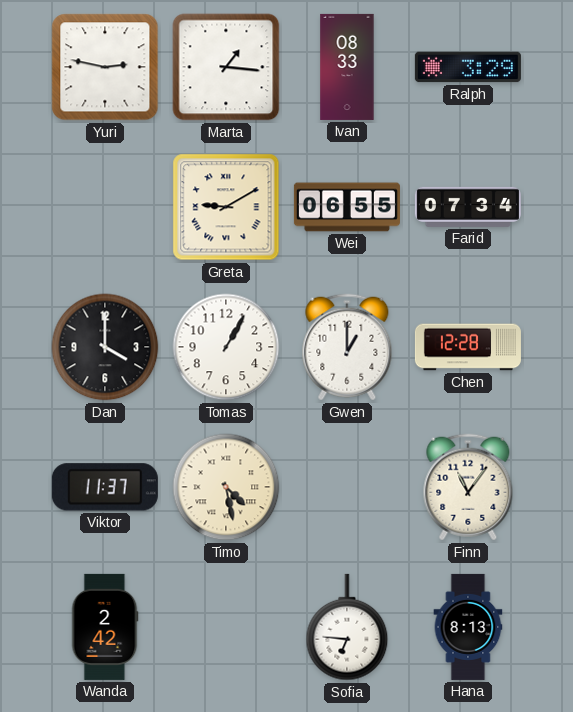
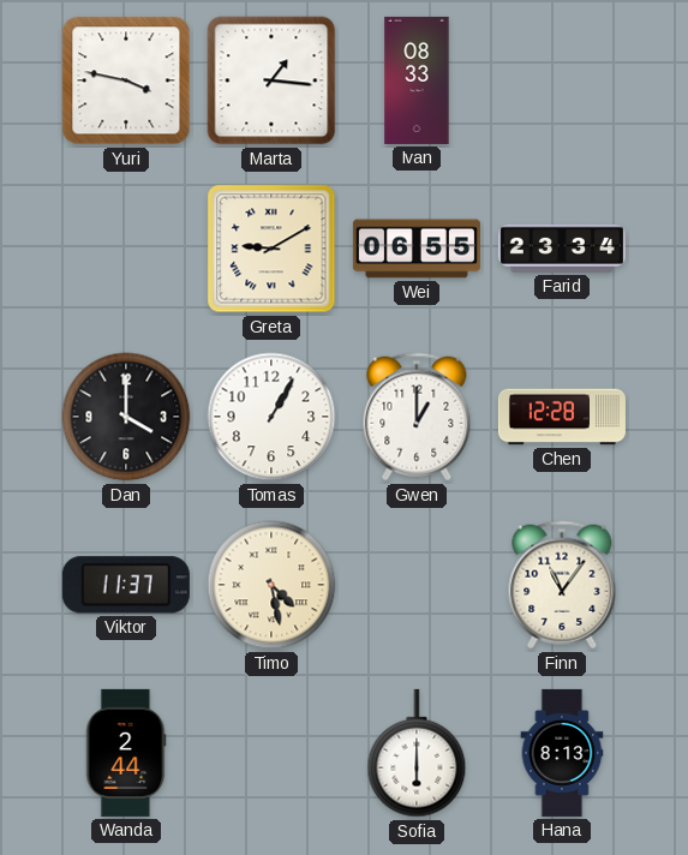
Yuri: 2:47 -> 3:47 (126, 80)
Ralph: 3:29 -> none (468, 67)
Farid: 07:34 -> 23:34 (562, 249)
Wanda: 2:42 -> 2:44 (126, 753)
Sofia: 6:46 -> 6:00 (417, 753)
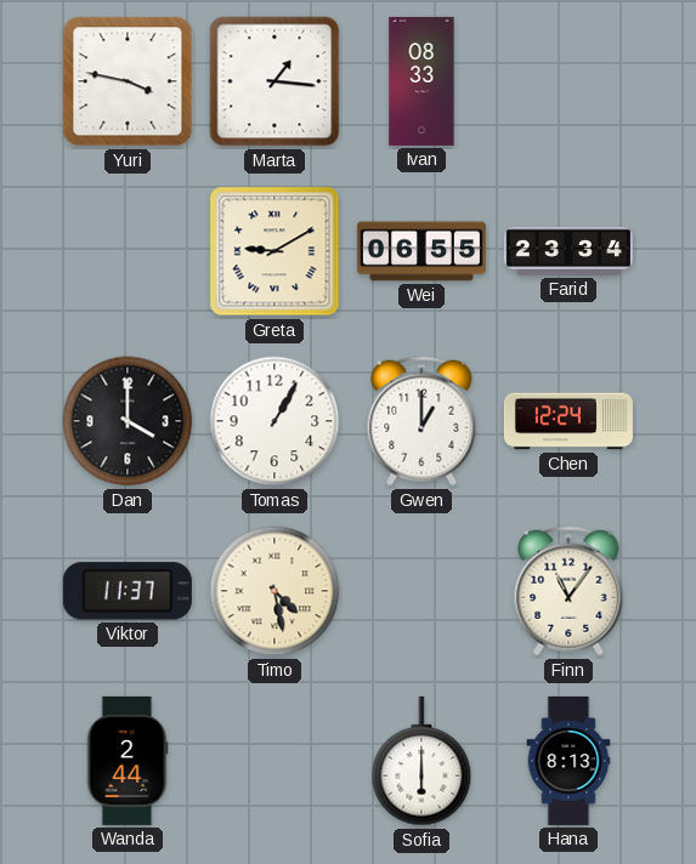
Chen: 12:28 -> 12:24 (568, 421)
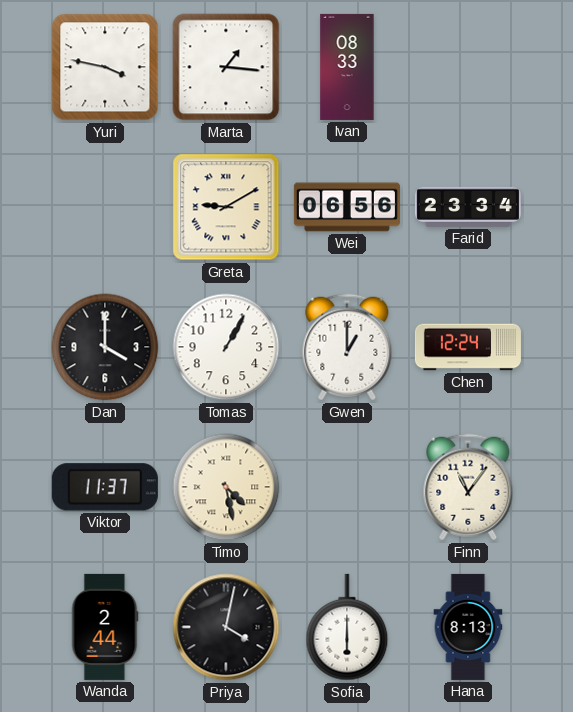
Wei: 06:55 -> 06:56 (347, 207)
Priya: none -> 4:02 (226, 627)
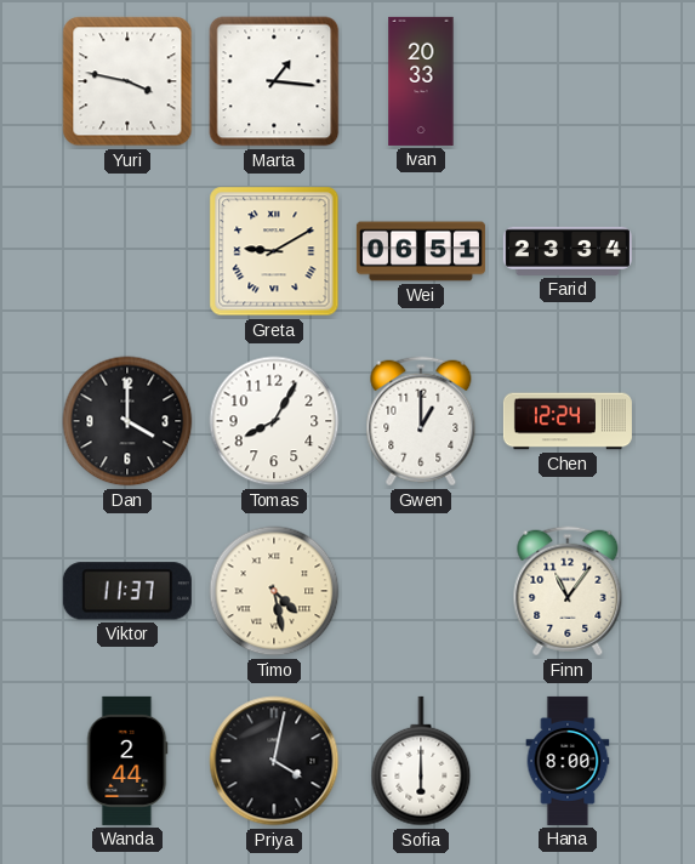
Ivan: 08:33 -> 20:33 (421, 81)
Wei: 06:56 -> 06:51 (421, 251)
Tomas: 1:05 -> 8:05 (274, 421)
Hana: 8:13 -> 8:00 (568, 761)
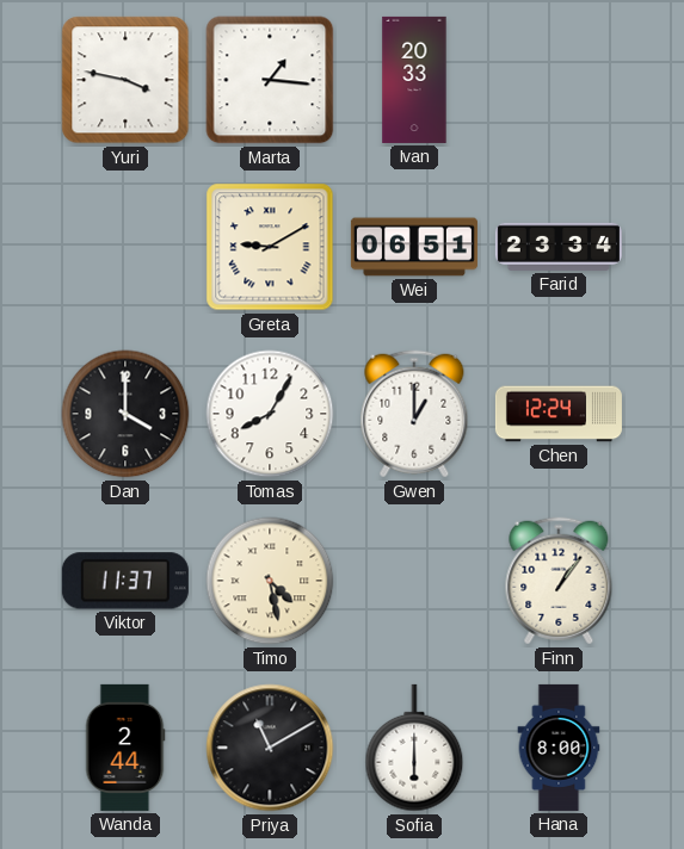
Finn: 11:06 -> 1:06 (559, 581)
Priya: 4:02 -> 11:10 (270, 748)
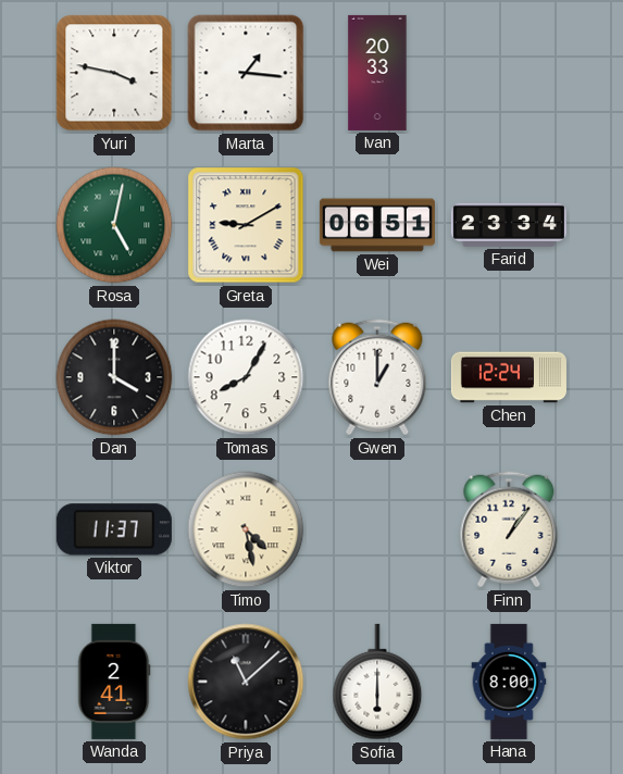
Rosa: none -> 5:02 (114, 225)
Wanda: 2:44 -> 2:41 (114, 682)
Priya: 11:10 -> 11:08 (246, 682)
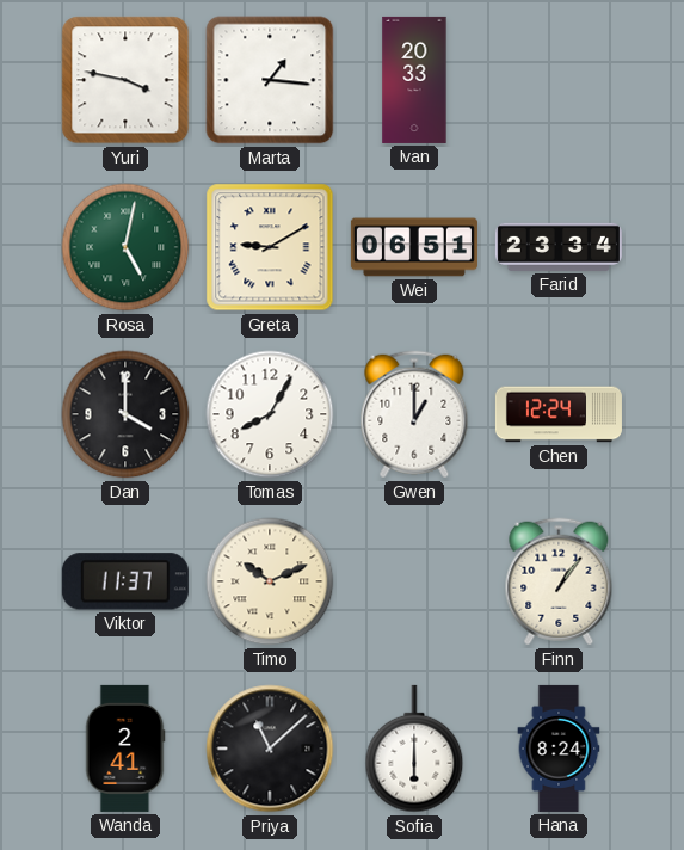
Timo: 4:28 -> 10:11 (270, 581)
Hana: 8:00 -> 8:24 (559, 749)
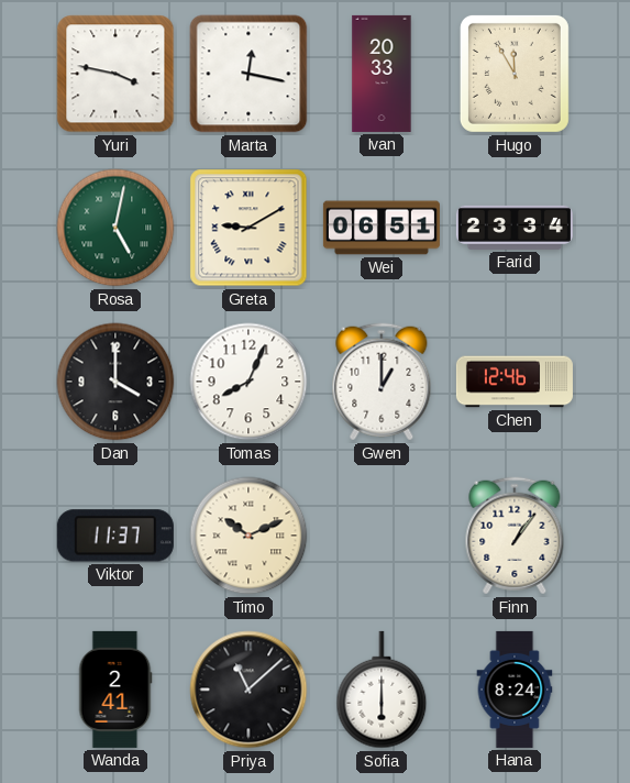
Marta: 1:16 -> 12:17 (248, 74)
Hugo: none -> 11:55 (515, 74)
Tomas: 8:05 -> 8:04 (248, 382)
Chen: 12:24 -> 12:46 (515, 382)
